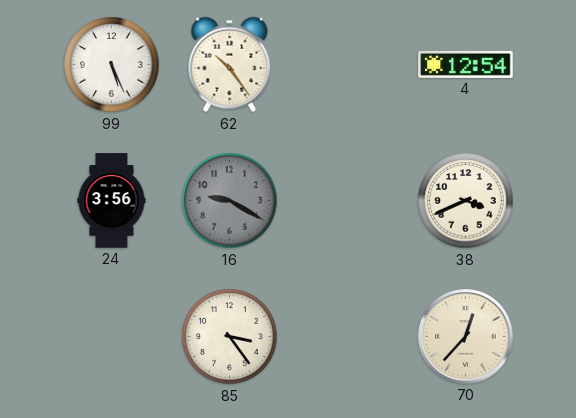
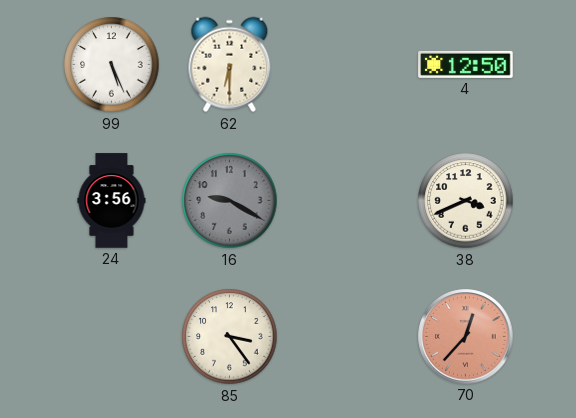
62: 10:24 -> 6:30 (230, 65)
4: 12:54 -> 12:50 (466, 64)
70 dial: cream -> salmon (466, 337)
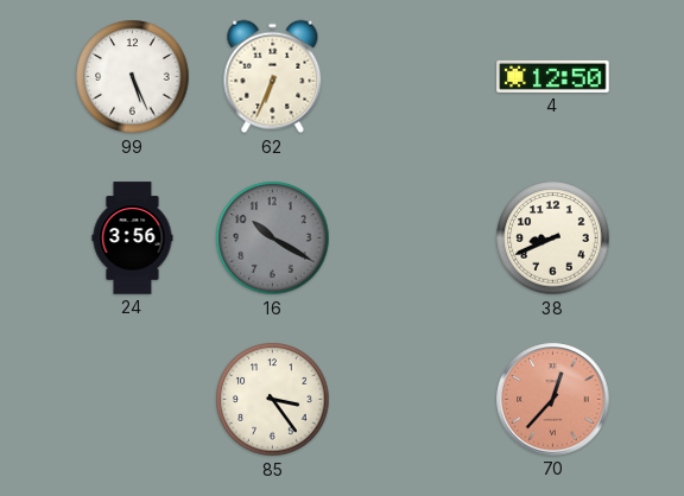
62: 6:30 -> 6:34 (273, 77)
16: 9:20 -> 10:20 (273, 239)
38: 3:41 -> 8:41 (553, 239)
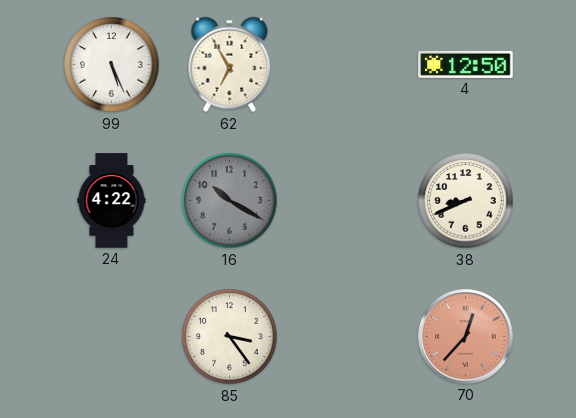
62: 6:34 -> 6:55 (230, 65)
24: 3:56 -> 4:22 (112, 201)
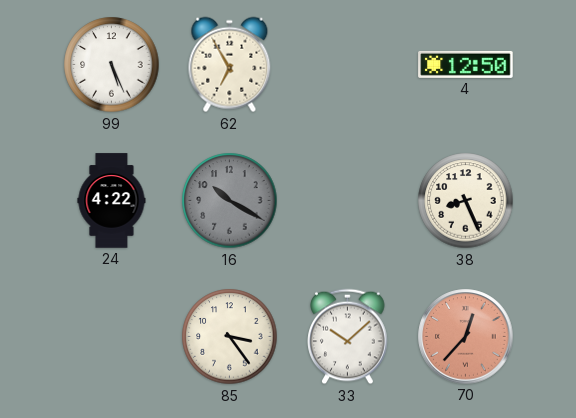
38: 8:41 -> 8:26 (466, 201)
33: none -> 10:08 (348, 337)
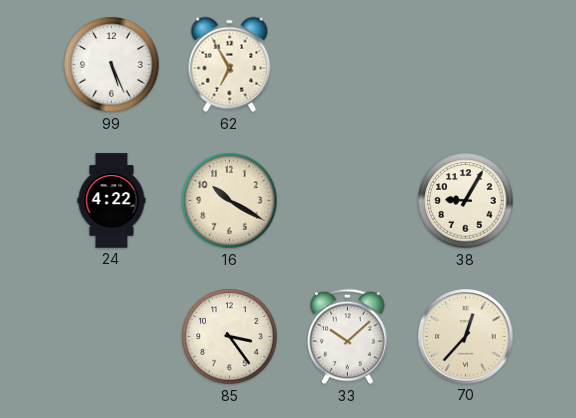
4: 12:50 -> none (466, 64)
16 dial: grey -> cream (230, 201)
38: 8:26 -> 9:05 (466, 201)
70 dial: salmon -> cream (466, 337)
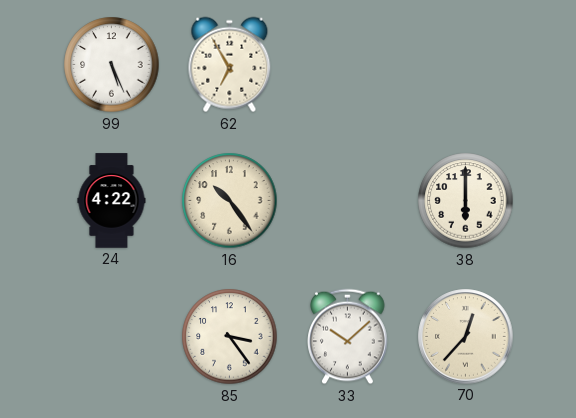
16: 10:20 -> 10:24 (230, 201)
38: 9:05 -> 6:00 (466, 201)
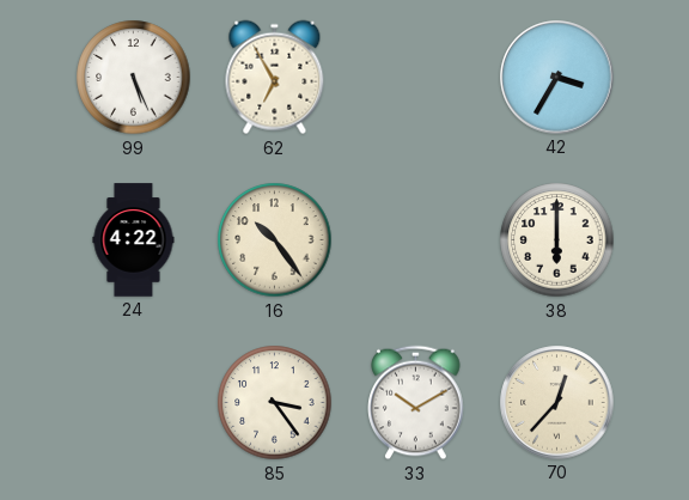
42: none -> 3:35 (557, 78)
33: 10:08 -> 10:10 (416, 403)
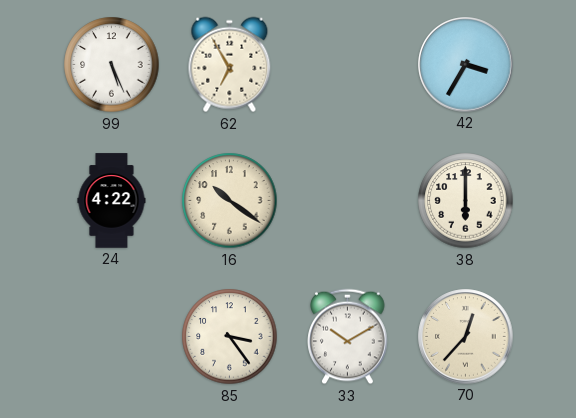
16: 10:24 -> 10:21 (230, 201)
